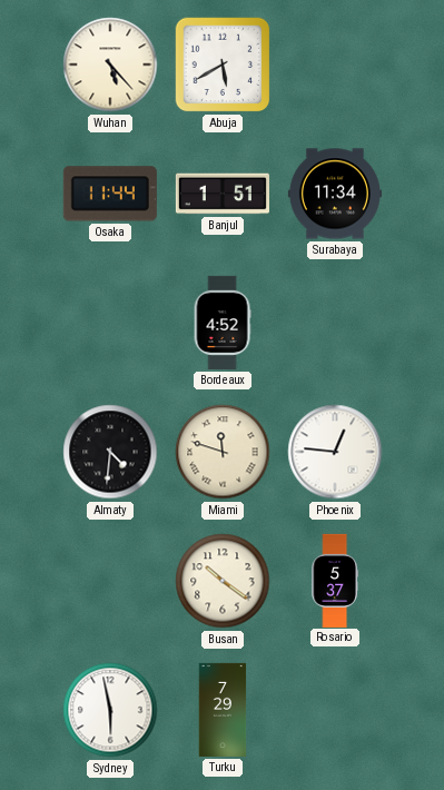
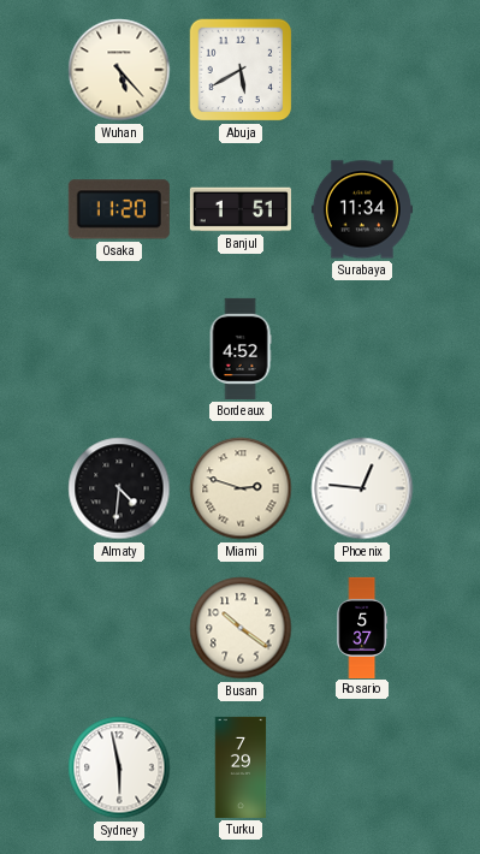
Osaka: 11:44 -> 11:20 (119, 209)
Miami: 11:48 -> 2:48 (241, 488)
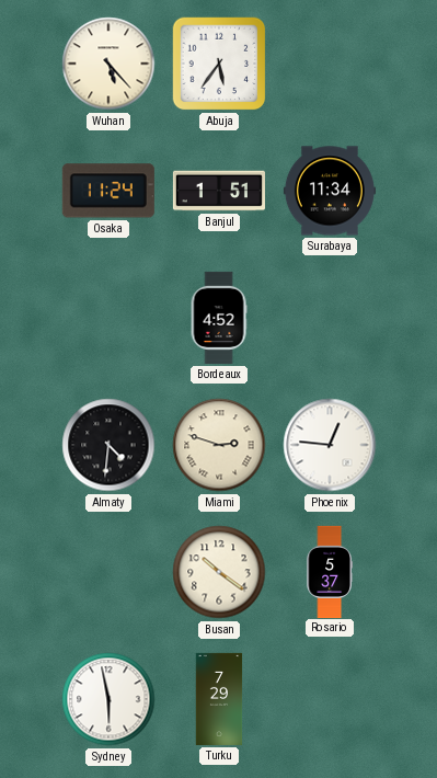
Abuja: 5:40 -> 5:36 (219, 64)
Osaka: 11:20 -> 11:24 (108, 191)
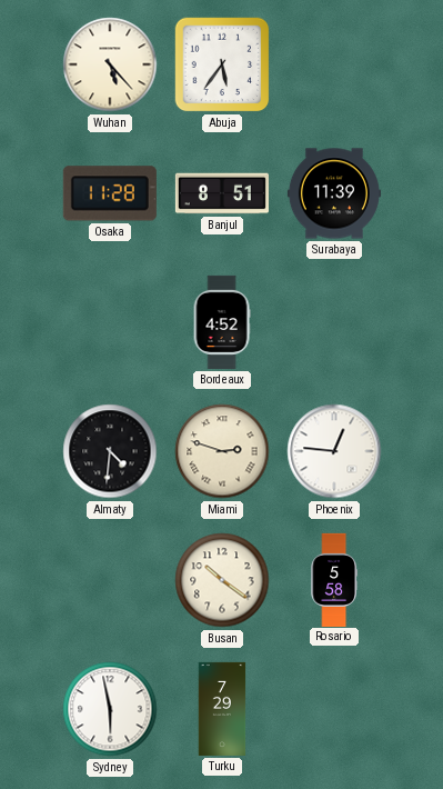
Osaka: 11:24 -> 11:28 (110, 193)
Banjul: 1:51 -> 8:51 (222, 193)
Surabaya: 11:34 -> 11:39 (334, 193)
Rosario: 5:37 -> 5:58 (334, 579)
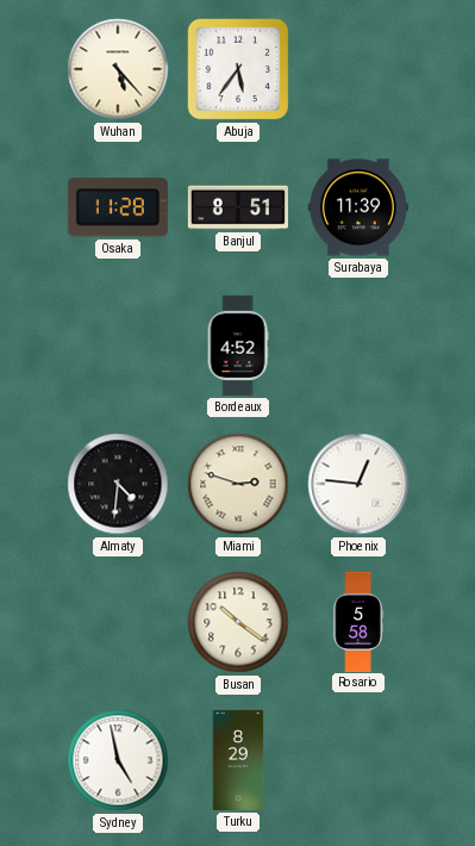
Sydney: 5:58 -> 4:58 (118, 760)
Turku: 7:29 -> 8:29 (238, 760)
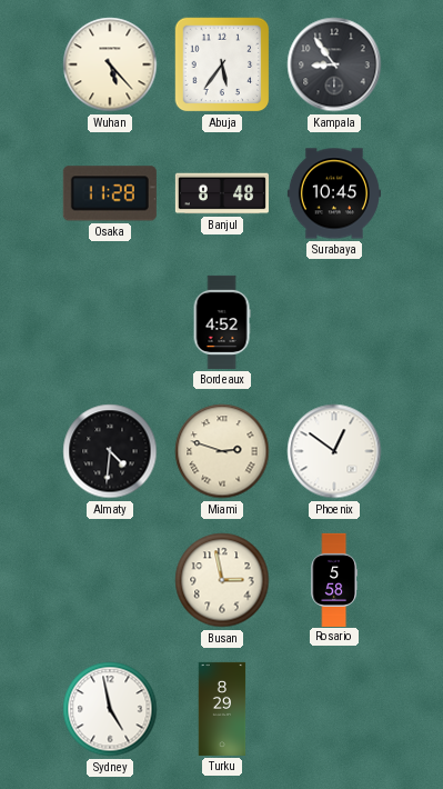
Kampala: none -> 8:54 (334, 64)
Banjul: 8:51 -> 8:48 (222, 193)
Surabaya: 11:39 -> 10:45 (334, 193)
Phoenix: 12:46 -> 12:51 (334, 451)
Busan: 10:21 -> 2:58 (222, 580)
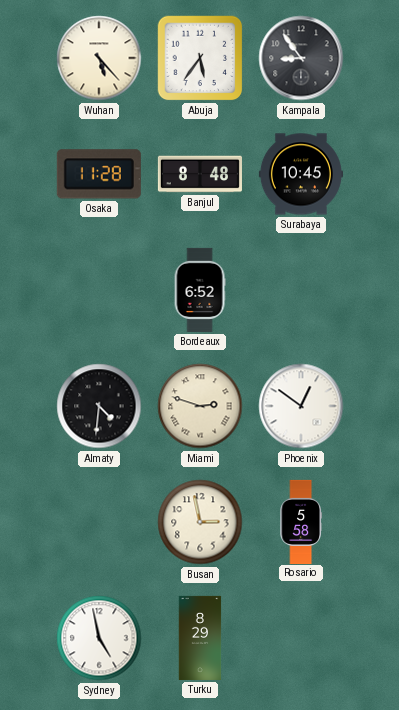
Bordeaux: 4:52 -> 6:52 (200, 290)
